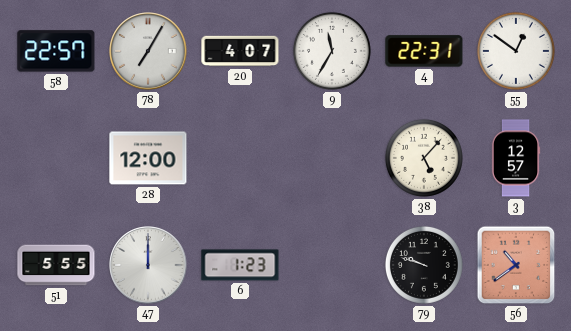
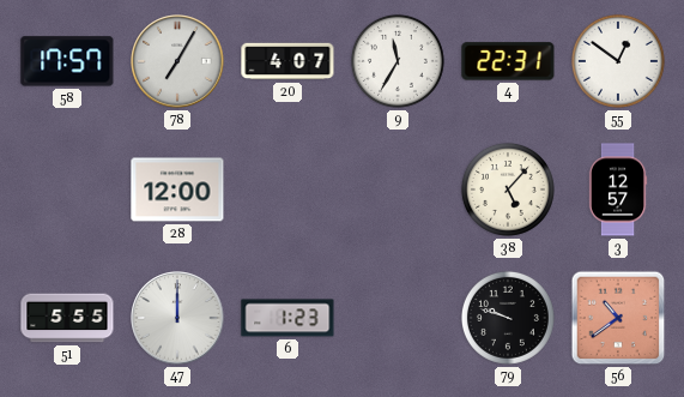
58: 22:57 -> 17:57 (67, 61)
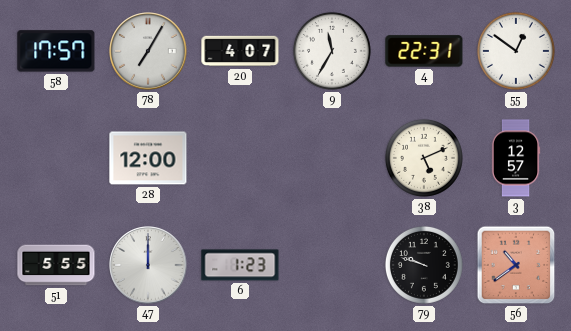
38: 5:07 -> 5:11 (424, 158)
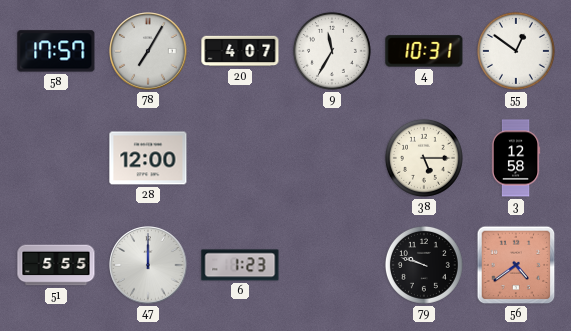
4: 22:31 -> 10:31 (424, 51)
38: 5:11 -> 5:15 (424, 158)
3: 12:57 -> 12:58 (516, 158)
56: 10:39 -> 4:39 (516, 265)
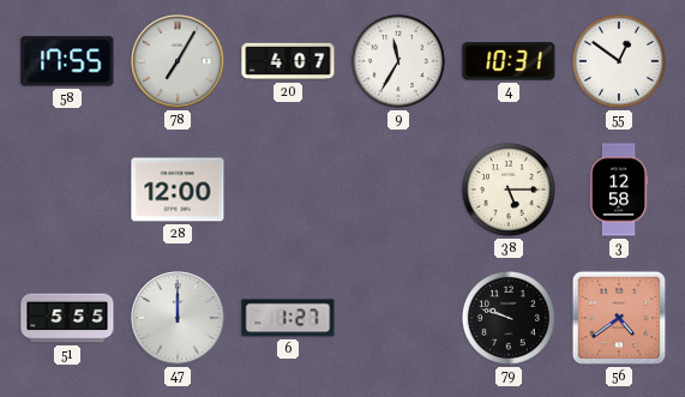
58: 17:57 -> 17:55 (67, 61)
6: 1:23 -> 1:27 (288, 318)
